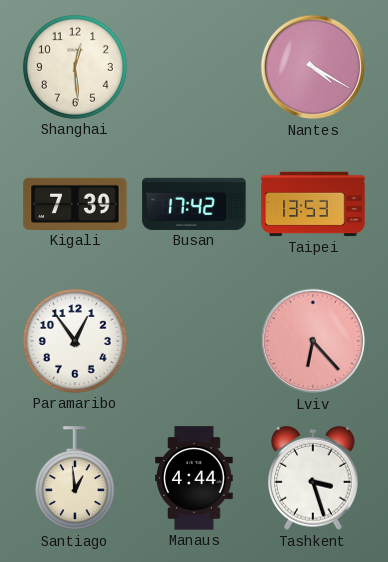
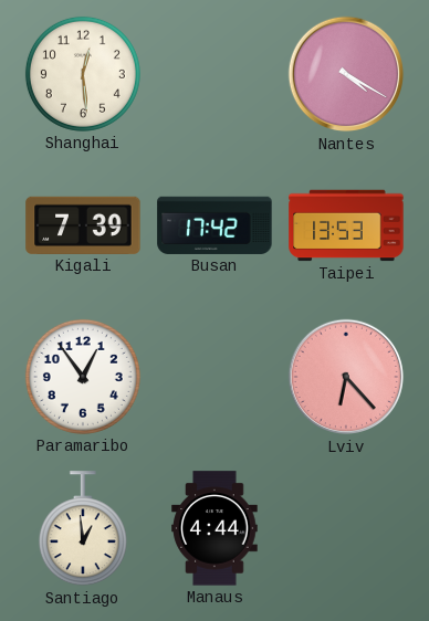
Tashkent: 3:27 -> none (313, 478)
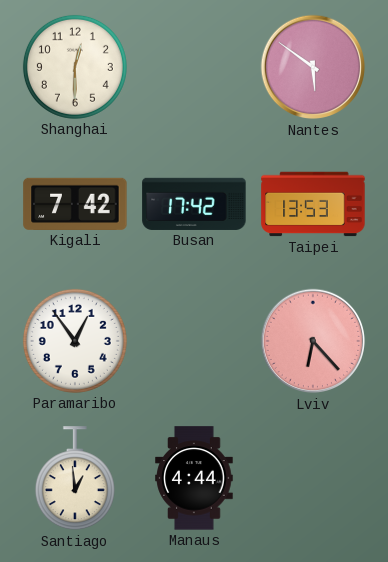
Shanghai: 12:29 -> 12:30 (75, 67)
Nantes: 4:20 -> 5:51 (313, 67)
Kigali: 7:39 -> 7:42 (75, 204)
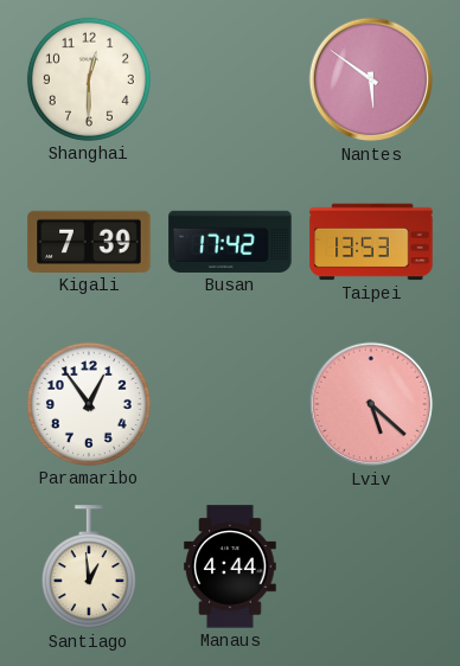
Kigali: 7:42 -> 7:39 (89, 242)
Lviv: 6:23 -> 5:22 (371, 404)
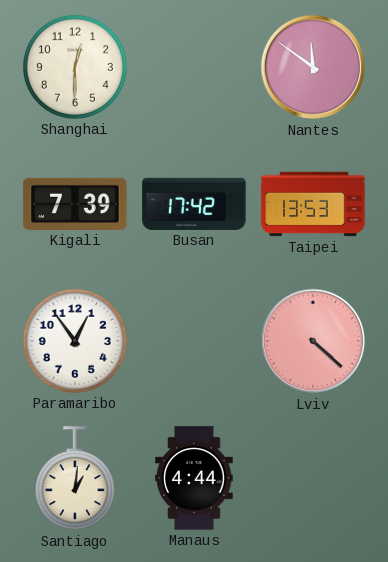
Nantes: 5:51 -> 11:51 (313, 67)
Lviv: 5:22 -> 4:22 (313, 341)
Santiago: 12:59 -> 1:01 (75, 479)
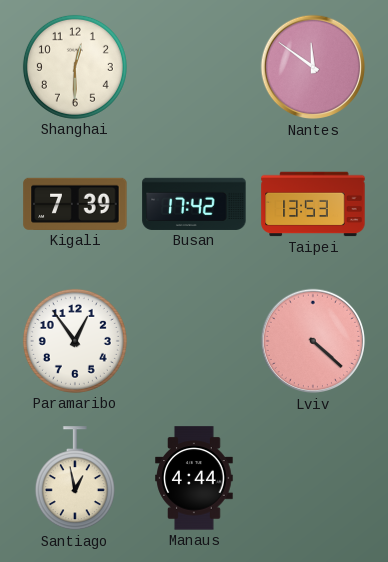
Santiago: 1:01 -> 12:58 (75, 479)
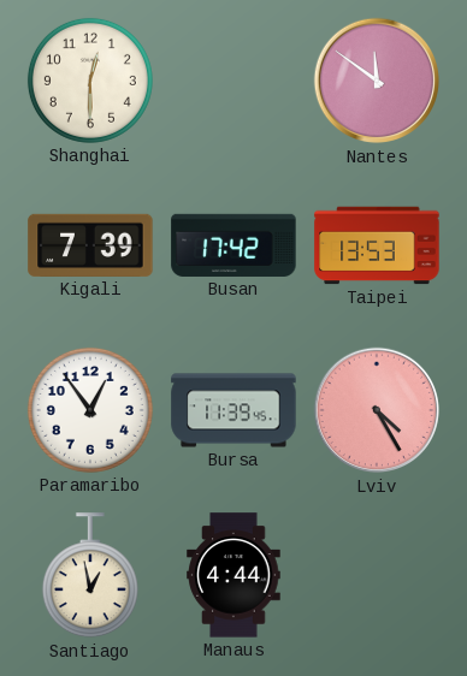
Bursa: none -> 11:39 (233, 410)
Lviv: 4:22 -> 4:25 (377, 410)
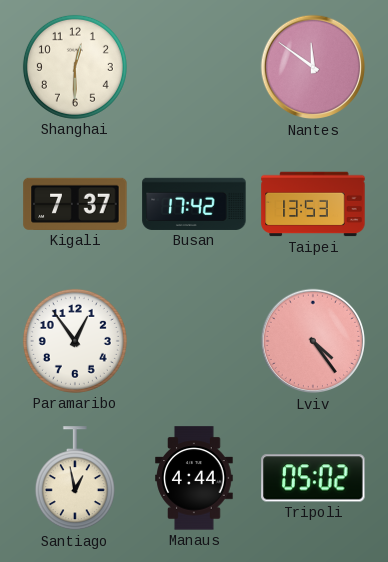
Kigali: 7:39 -> 7:37 (75, 204)
Bursa: 11:39 -> none (233, 410)
Lviv: 4:25 -> 4:24 (313, 341)
Tripoli: none -> 05:02 (313, 478)
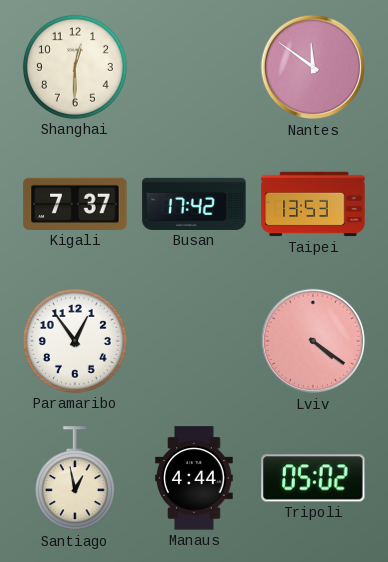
Lviv: 4:24 -> 4:21 (313, 341)
